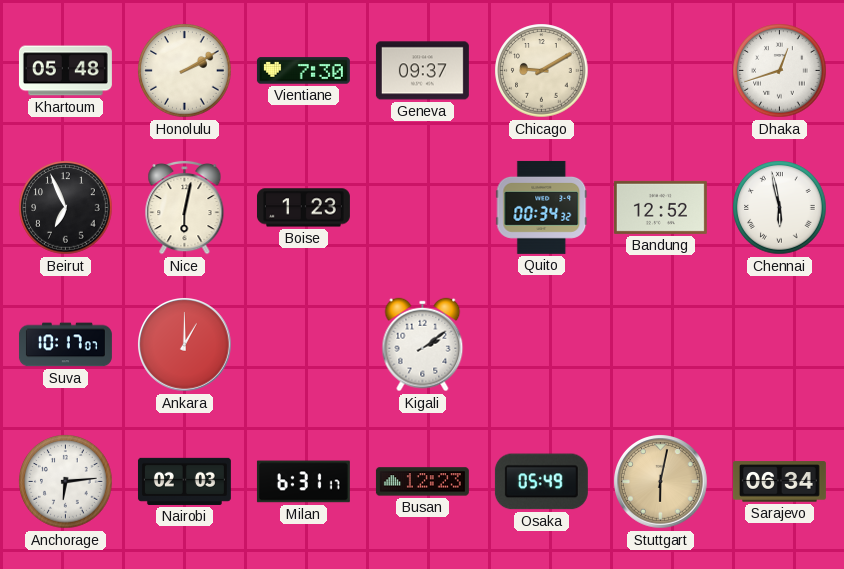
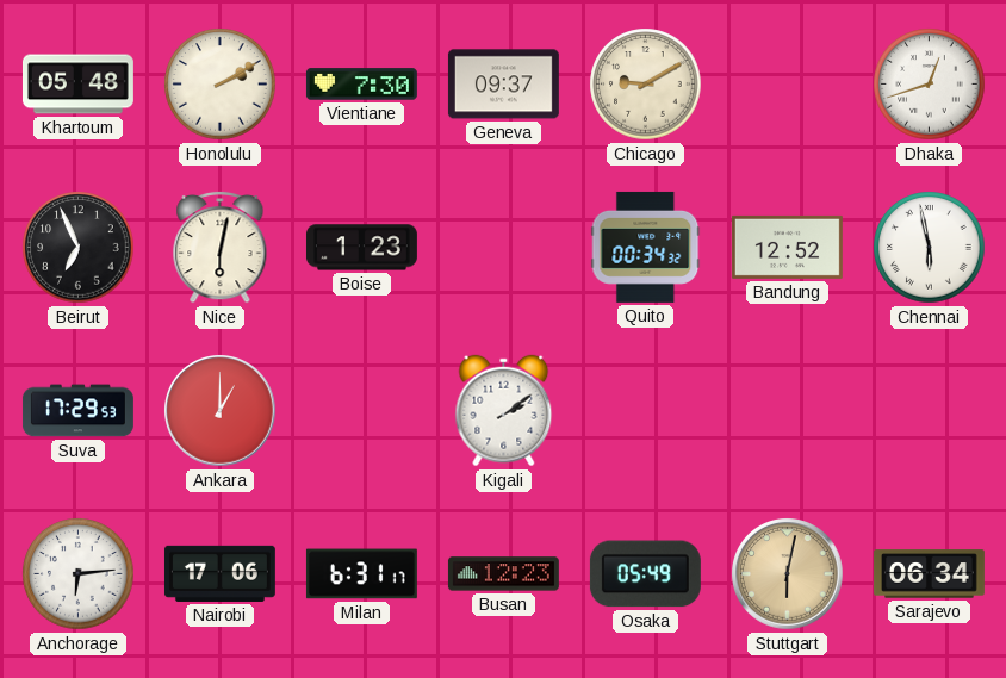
Suva: 10:17 -> 17:29 (77, 411)
Nairobi: 02:03 -> 17:06 (219, 573)
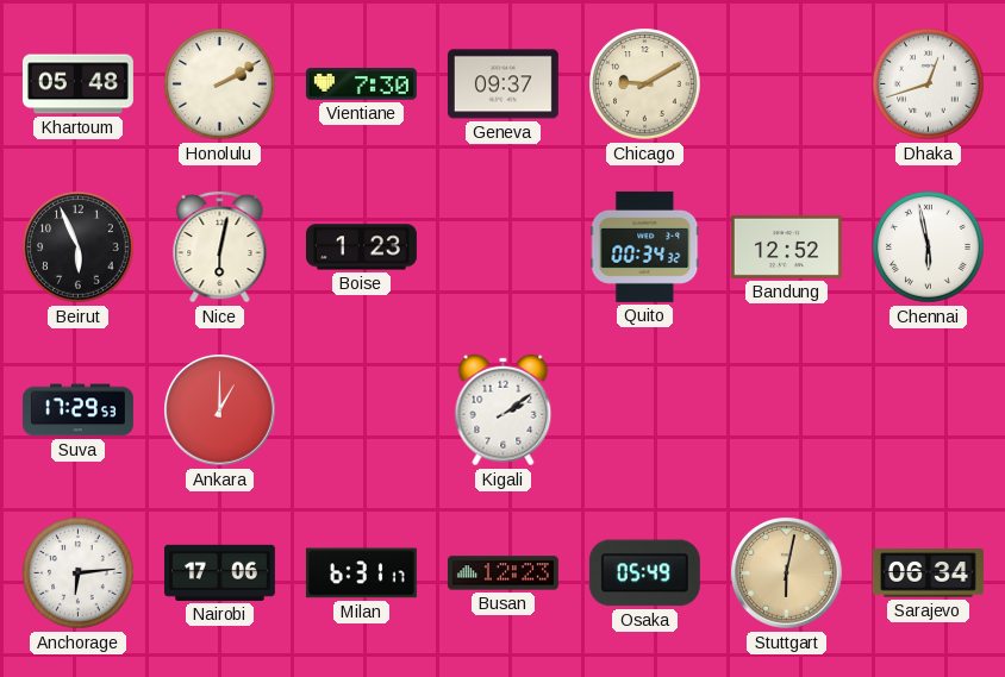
Beirut: 6:56 -> 5:56 (79, 247)
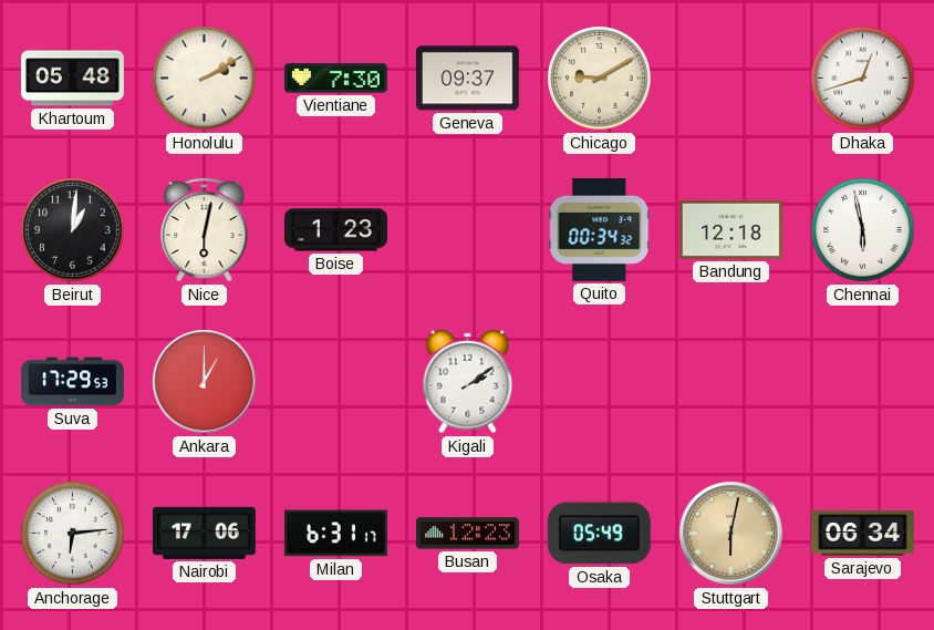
Beirut: 5:56 -> 1:01 (73, 230)
Bandung: 12:52 -> 12:18 (730, 229)
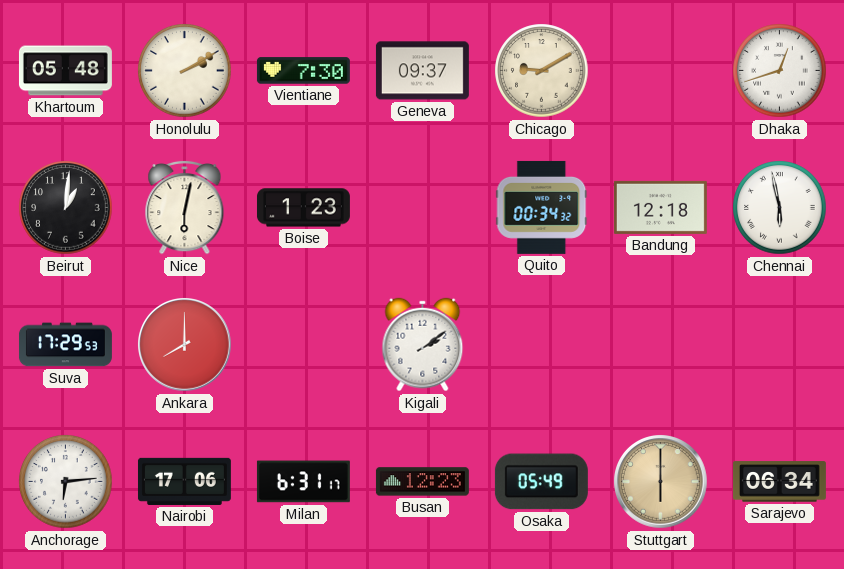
Ankara: 1:00 -> 8:00 (185, 345)
Stuttgart: 6:02 -> 6:00 (661, 482)
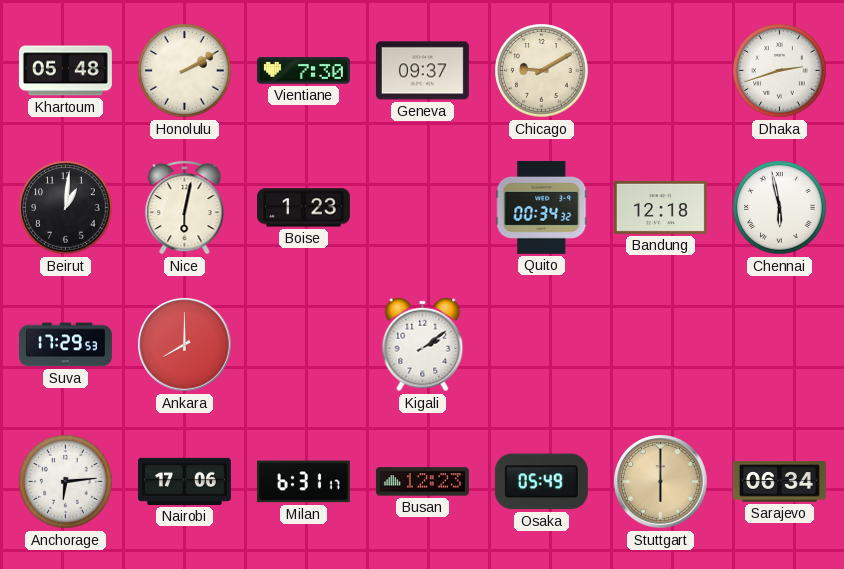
Dhaka: 12:42 -> 2:42 (780, 71)
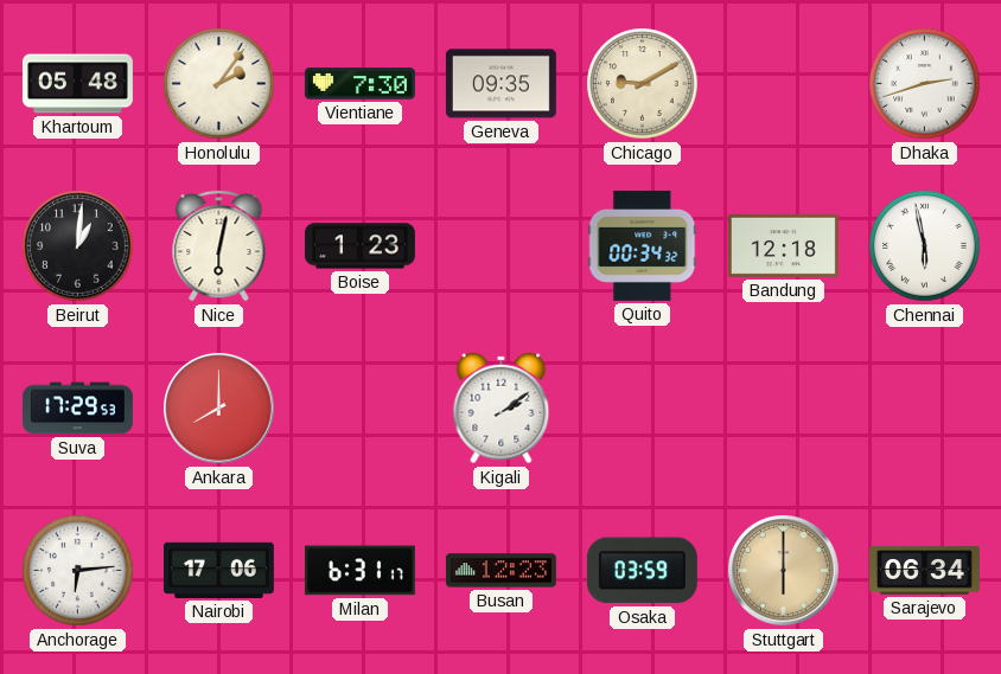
Honolulu: 2:10 -> 2:06 (219, 84)
Geneva: 09:37 -> 09:35 (500, 84)
Osaka: 05:49 -> 03:59 (642, 571)
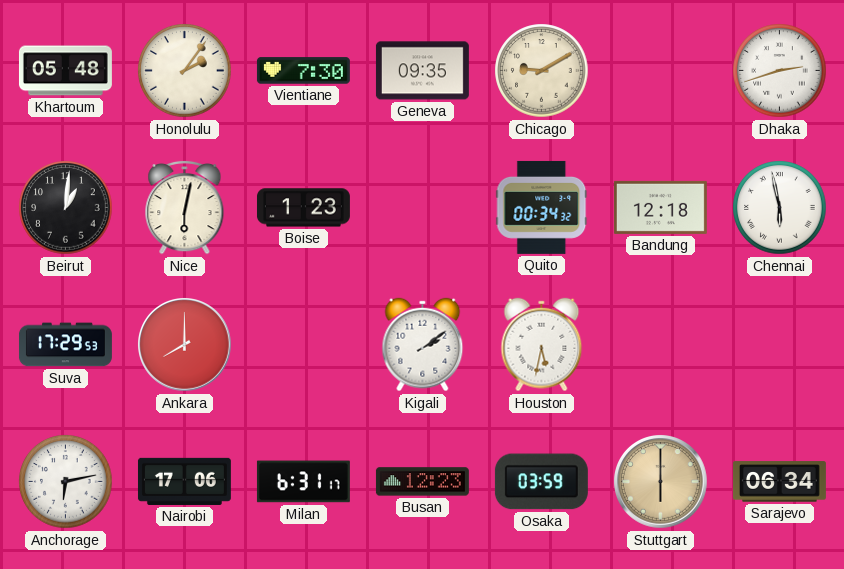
Houston: none -> 5:32 (542, 345)
Anchorage: 6:14 -> 6:13 (66, 482)
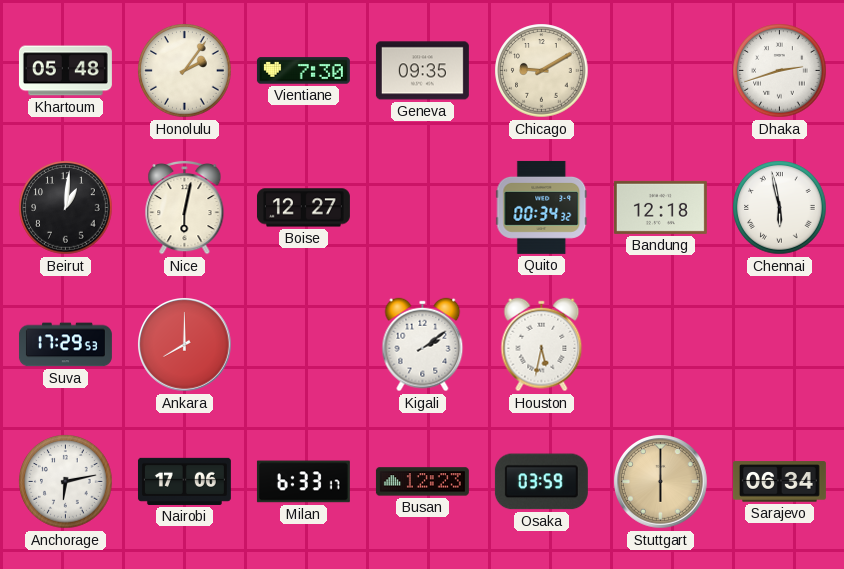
Boise: 1:23 -> 12:27 (303, 208)
Milan: 6:31 -> 6:33 (303, 482)
